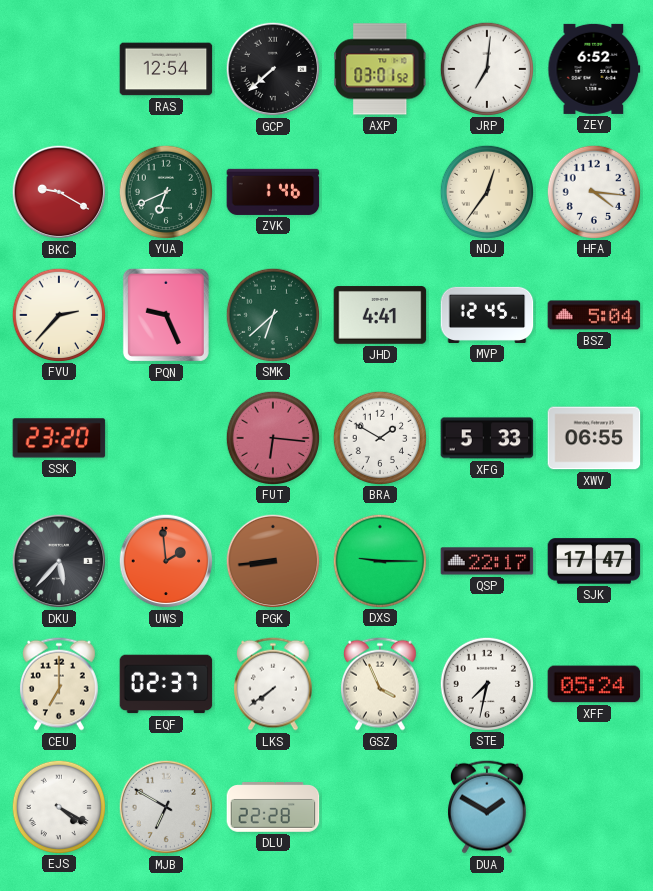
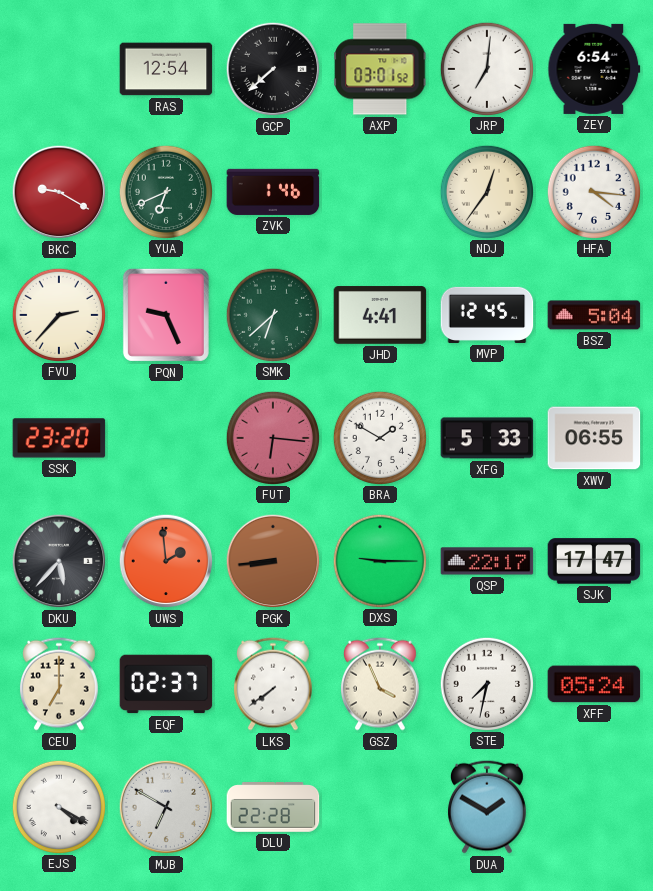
ZEY: 6:52 -> 6:54 (594, 69)
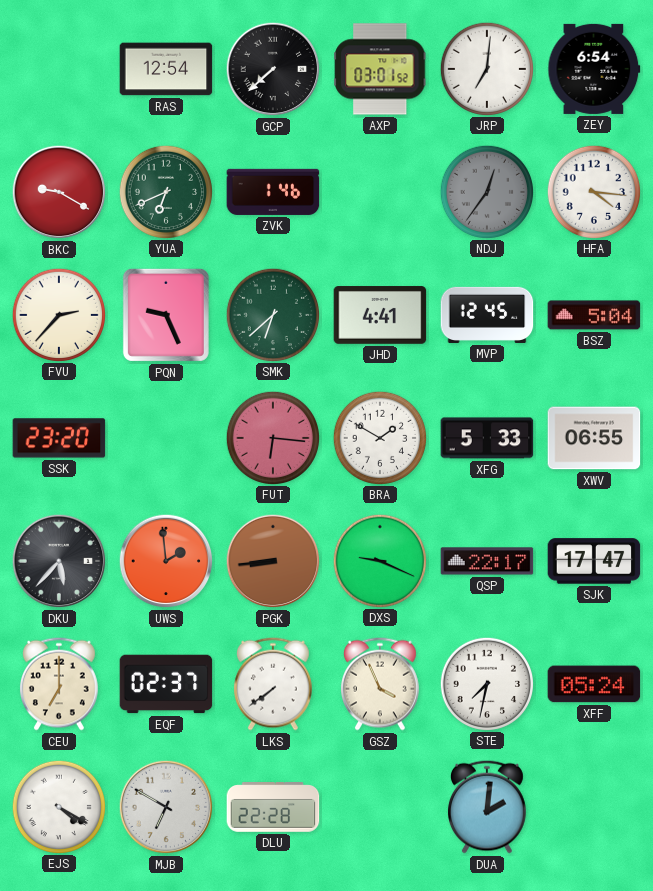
NDJ dial: cream -> grey (486, 191)
DXS: 9:15 -> 9:19 (379, 560)
DUA: 1:50 -> 2:01 (487, 807)
